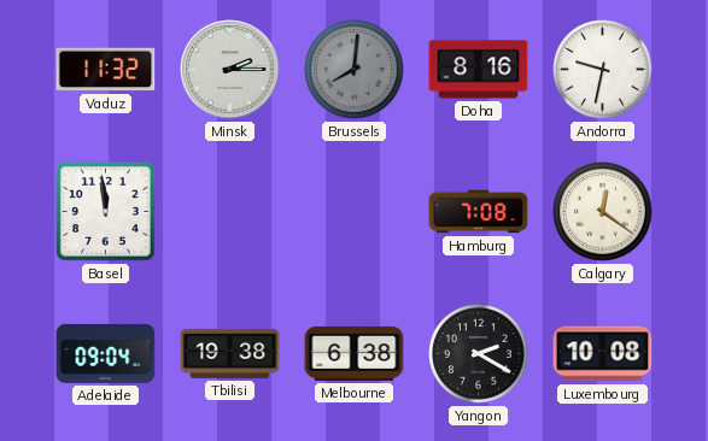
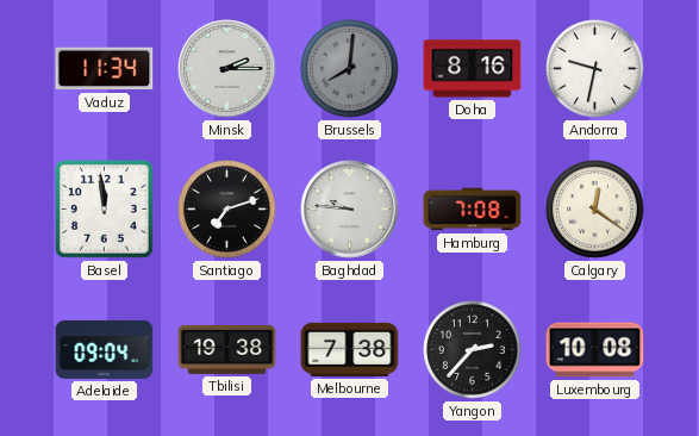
Vaduz: 11:32 -> 11:34 (105, 69)
Santiago: none -> 7:12 (227, 210)
Baghdad: none -> 9:46 (350, 210)
Melbourne: 6:38 -> 7:38 (350, 349)
Yangon: 2:20 -> 2:37 (473, 350)
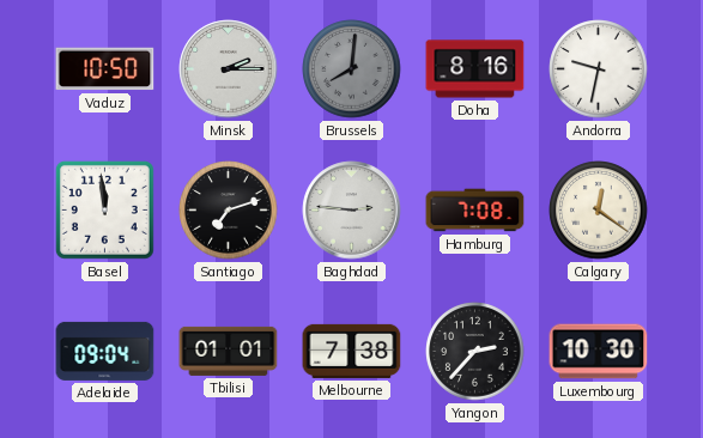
Vaduz: 11:34 -> 10:50 (105, 69)
Baghdad: 9:46 -> 2:46 (352, 211)
Tbilisi: 19:38 -> 01:01 (229, 351)
Luxembourg: 10:08 -> 10:30 (599, 352)
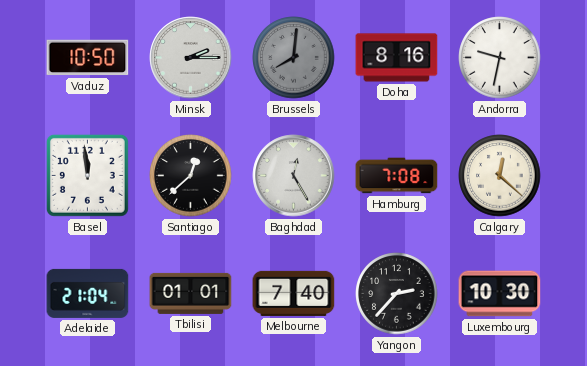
Santiago: 7:12 -> 12:38 (191, 176)
Baghdad: 2:46 -> 12:25 (294, 176)
Calgary: 12:21 -> 12:22 (500, 176)
Adelaide: 09:04 -> 21:04 (88, 293)
Melbourne: 7:38 -> 7:40 (294, 293)
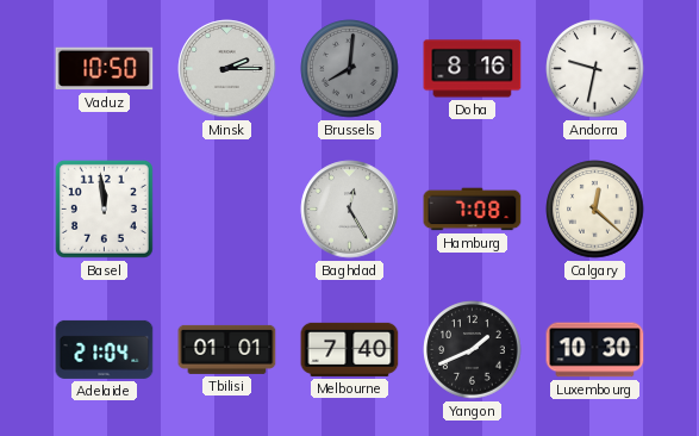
Santiago: 12:38 -> none (191, 176)
Yangon: 2:37 -> 1:41 (473, 350)
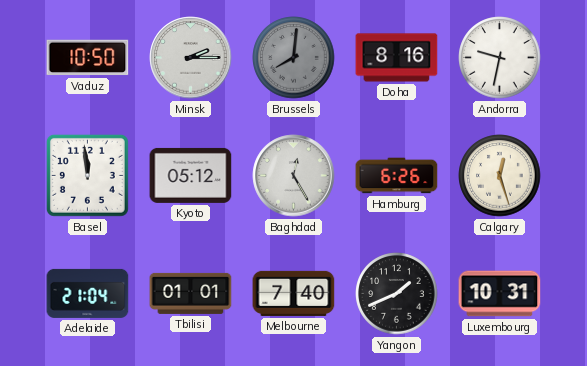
Kyoto: none -> 05:12 (191, 175)
Hamburg: 7:08 -> 6:26 (397, 176)
Calgary: 12:22 -> 12:27 (500, 176)
Luxembourg: 10:30 -> 10:31 (500, 294)
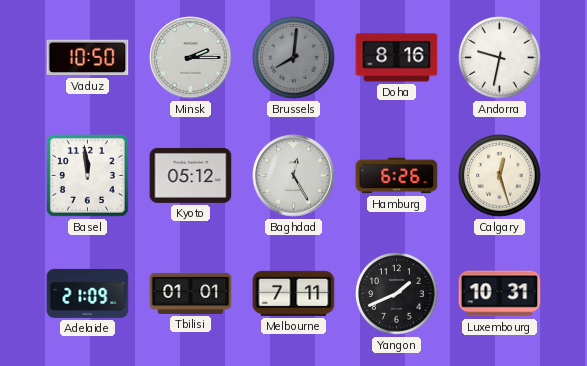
Adelaide: 21:04 -> 21:09 (88, 293)
Melbourne: 7:40 -> 7:11 (294, 293)
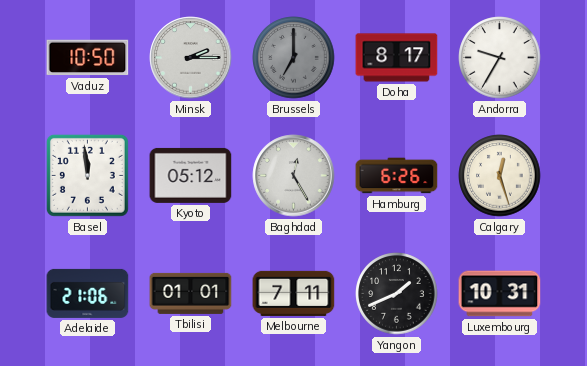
Brussels: 8:01 -> 7:00 (294, 58)
Doha: 8:16 -> 8:17 (397, 58)
Andorra: 9:32 -> 9:35 (500, 58)
Adelaide: 21:09 -> 21:06 (88, 293)
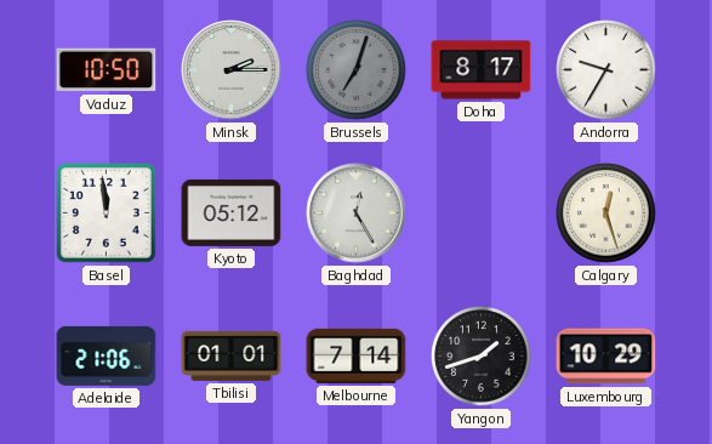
Brussels: 7:00 -> 7:03 (357, 70)
Hamburg: 6:26 -> none (397, 176)
Melbourne: 7:11 -> 7:14 (357, 355)
Yangon: 1:41 -> 1:42 (482, 357)
Luxembourg: 10:31 -> 10:29 (606, 357)
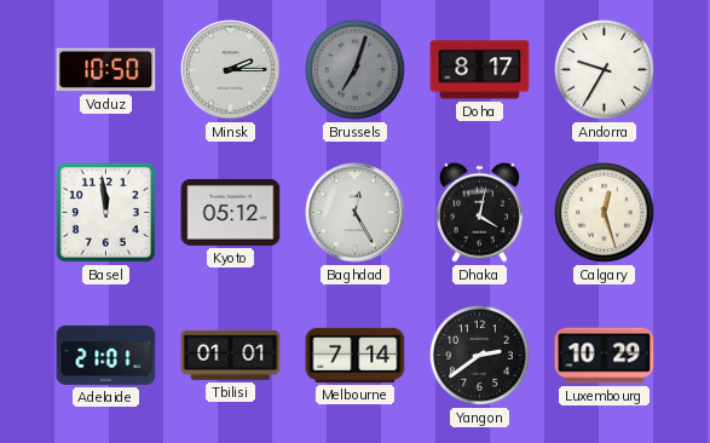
Dhaka: none -> 4:02 (479, 212)
Adelaide: 21:06 -> 21:01 (106, 355)
Yangon: 1:42 -> 2:39 (480, 356)
